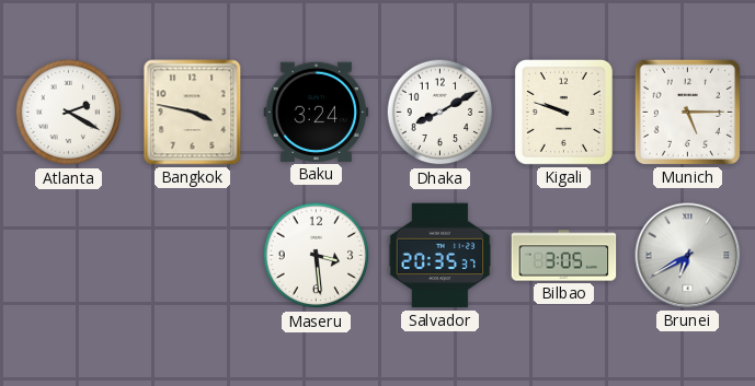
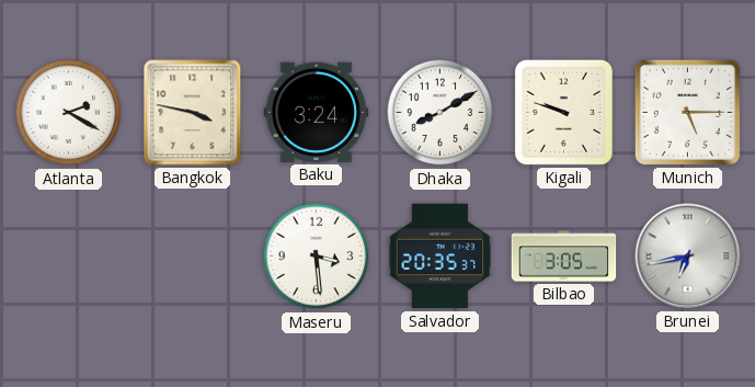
Brunei: 6:40 -> 6:43 (688, 257)
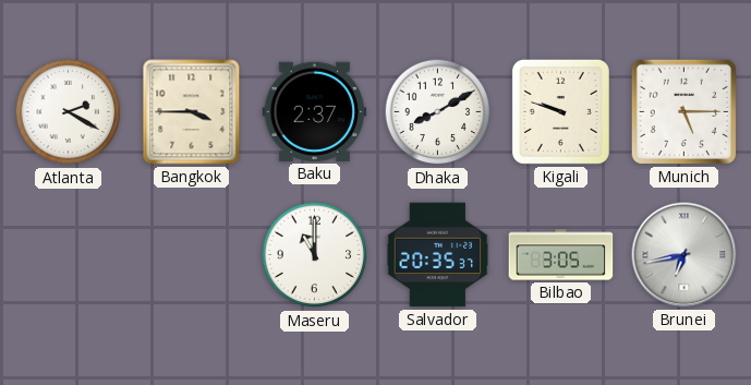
Bangkok: 3:47 -> 3:45 (192, 112)
Baku: 3:24 -> 2:37 (315, 111)
Maseru: 3:29 -> 11:00 (315, 255)
